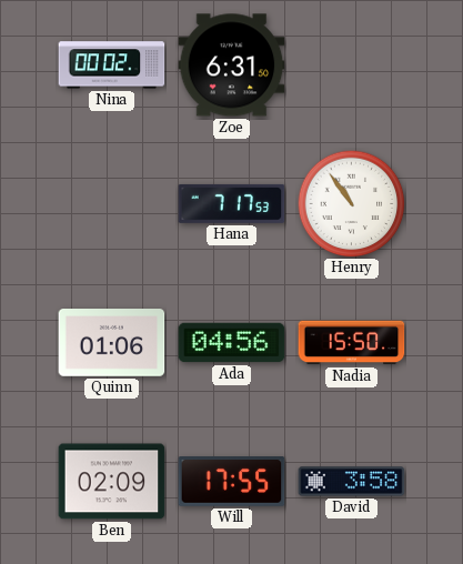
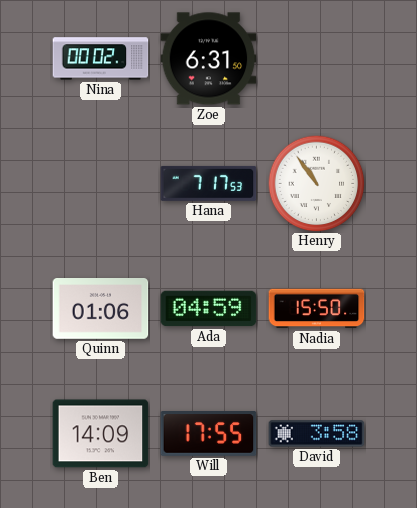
Ada: 04:56 -> 04:59 (209, 309)
Ben: 02:09 -> 14:09 (101, 434)
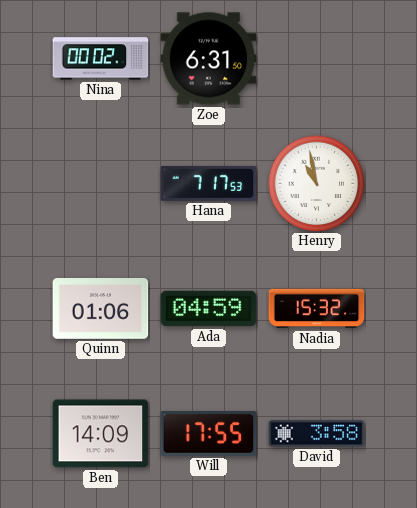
Henry: 10:54 -> 10:58 (316, 183)
Nadia: 15:50 -> 15:32 (317, 309)
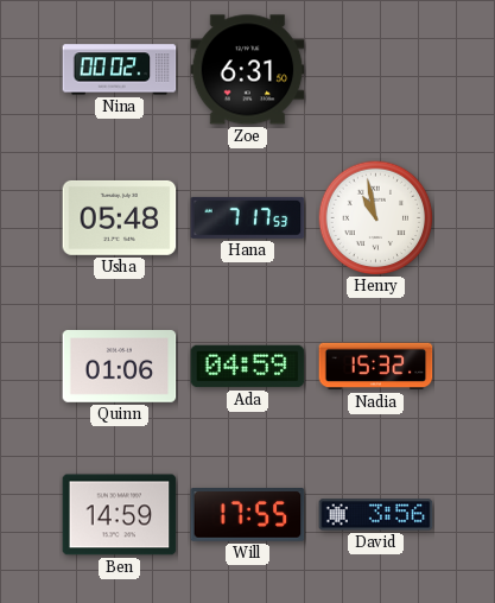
Usha: none -> 05:48 (120, 217)
Ben: 14:09 -> 14:59 (120, 515)
David: 3:58 -> 3:56 (376, 515)
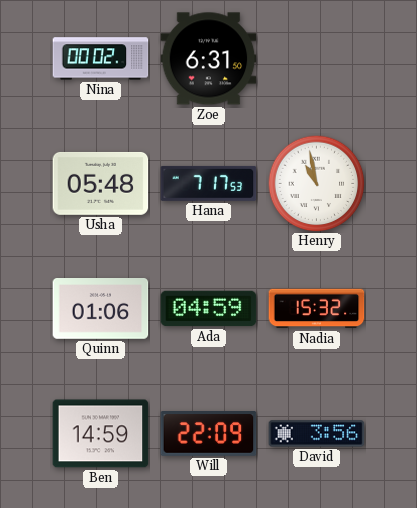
Will: 17:55 -> 22:09 (209, 434)
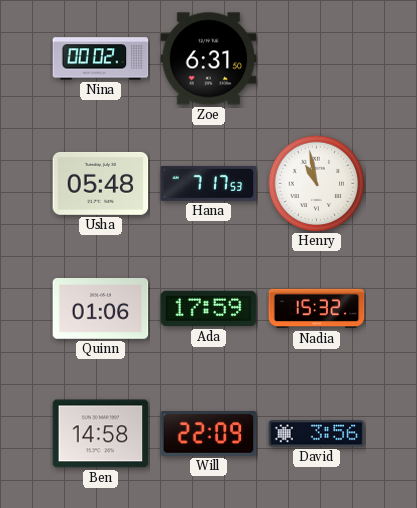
Ada: 04:59 -> 17:59 (209, 309)
Ben: 14:59 -> 14:58 (101, 434)
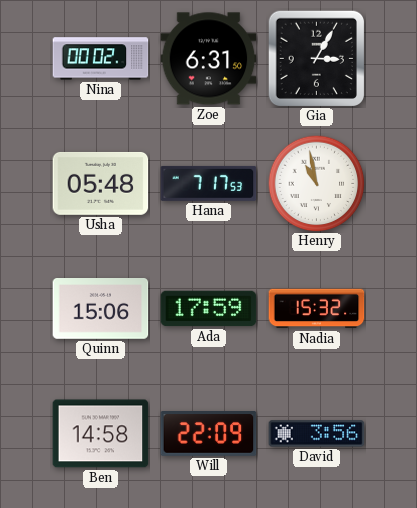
Gia: none -> 3:05 (316, 58)
Quinn: 01:06 -> 15:06 (101, 309)
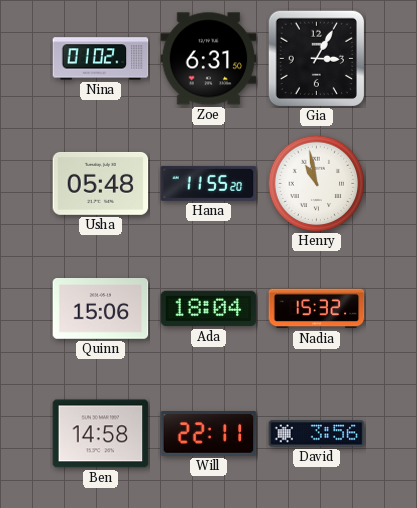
Nina: 00:02 -> 01:02 (101, 59)
Hana: 7:17 -> 11:55 (209, 183)
Ada: 17:59 -> 18:04 (209, 309)
Will: 22:09 -> 22:11 (209, 434)
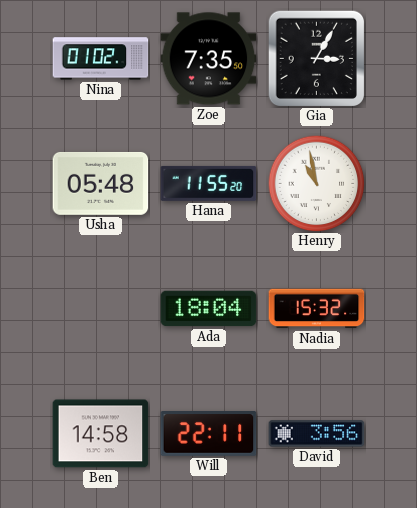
Zoe: 6:31 -> 7:35 (209, 59)
Quinn: 15:06 -> none (101, 309)
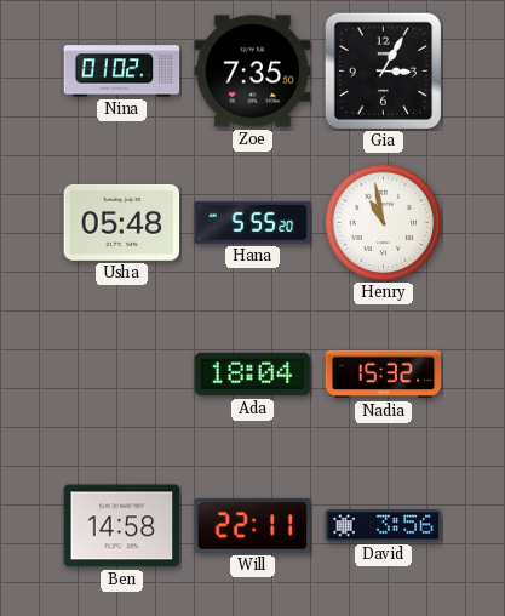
Hana: 11:55 -> 5:55 (253, 222)
